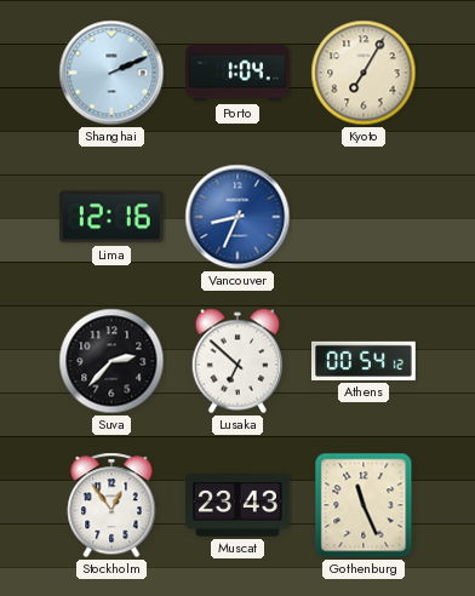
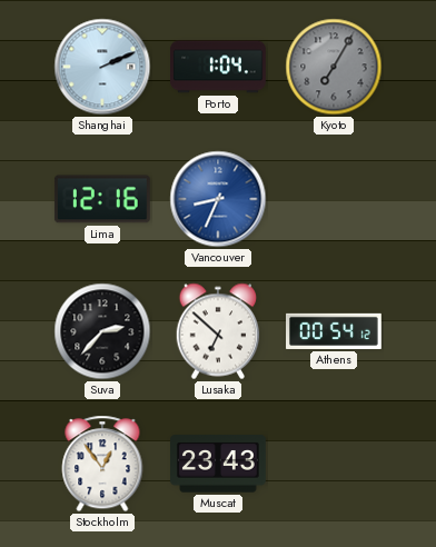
Kyoto dial: cream -> grey (334, 67)
Gothenburg: 11:26 -> none (364, 505)
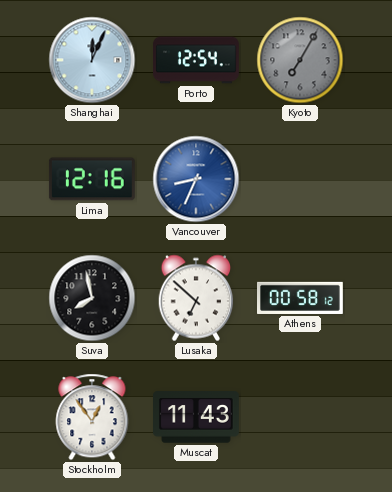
Shanghai: 2:11 -> 12:04 (92, 60)
Porto: 1:04 -> 12:54 (197, 60)
Suva: 2:37 -> 7:58 (92, 298)
Athens: 00:54 -> 00:58 (301, 298)
Muscat: 23:43 -> 11:43 (197, 417)
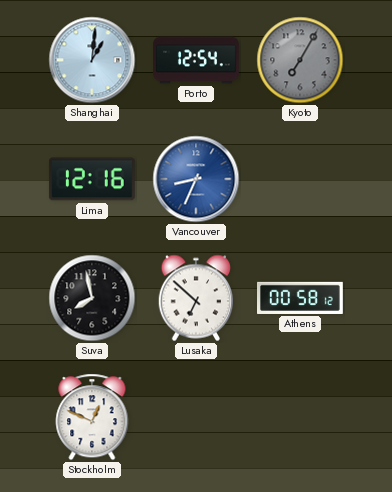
Shanghai: 12:04 -> 1:01 (92, 60)
Stockholm: 12:54 -> 12:49 (92, 417)
Muscat: 11:43 -> none (197, 417)
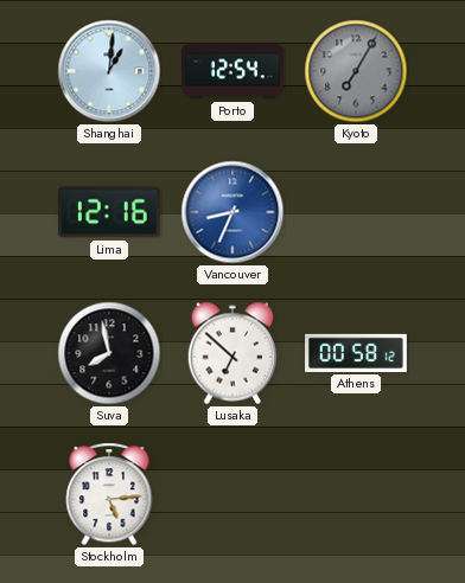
Stockholm: 12:49 -> 5:14 (109, 494)
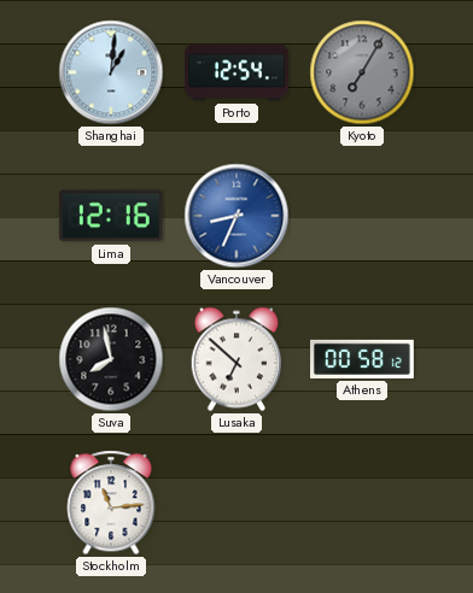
Stockholm: 5:14 -> 11:14 (111, 503)
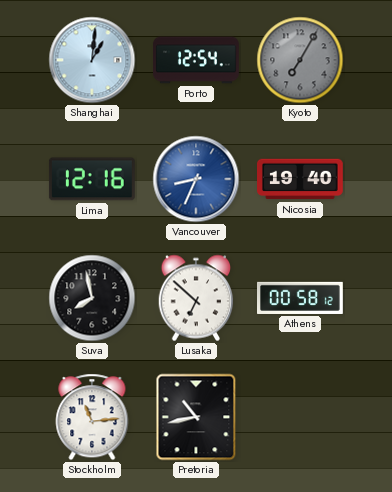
Nicosia: none -> 19:40 (301, 179)
Pretoria: none -> 10:43 (196, 417)
